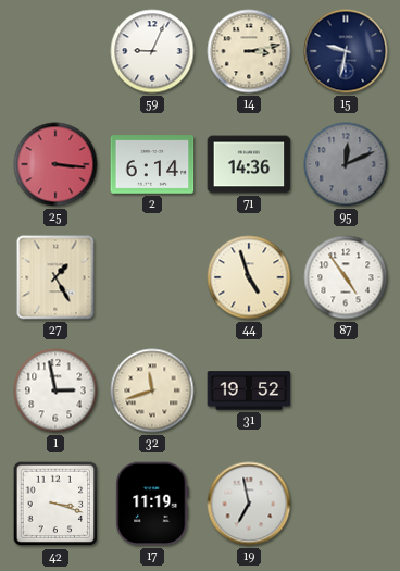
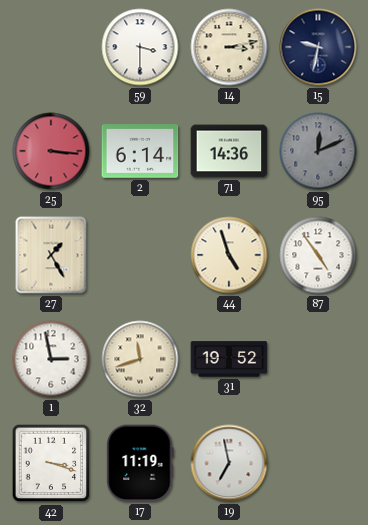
59: 9:04 -> 3:30 (140, 47)
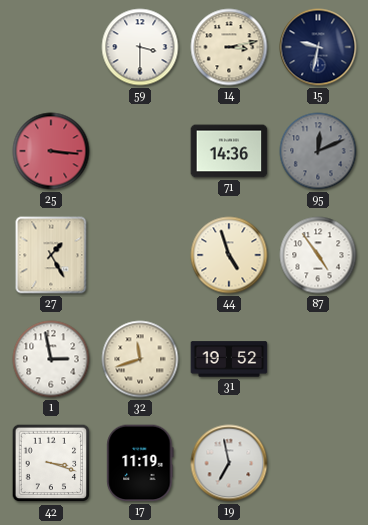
2: 6:14 -> none (140, 151)
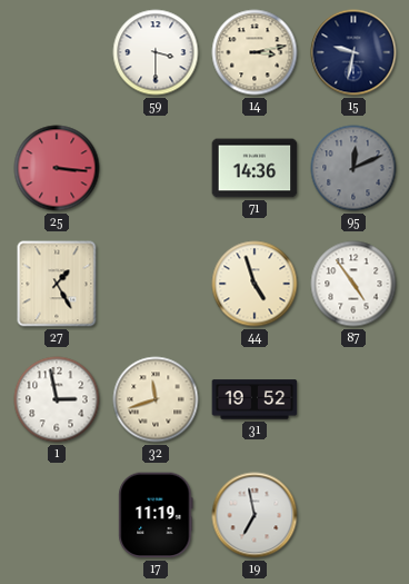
42: 3:18 -> none (51, 463)
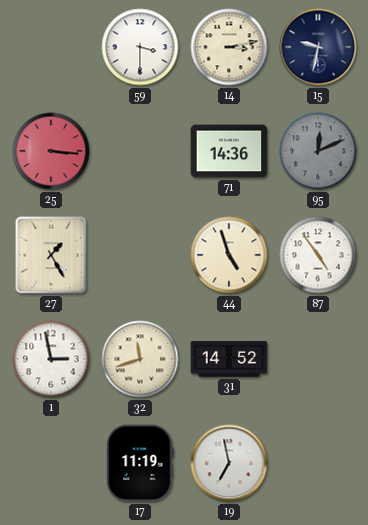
31: 19:52 -> 14:52 (229, 359)
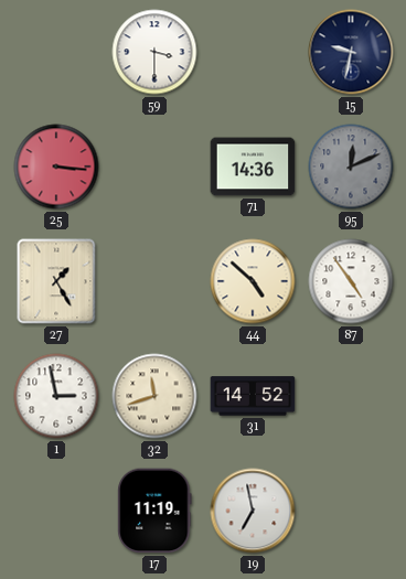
14: 3:13 -> none (229, 47)
44: 4:57 -> 4:52 (253, 281)
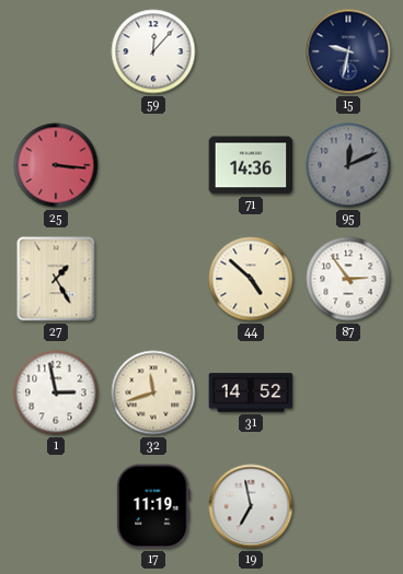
59: 3:30 -> 12:07 (153, 51)
87: 4:54 -> 2:54 (348, 279)
